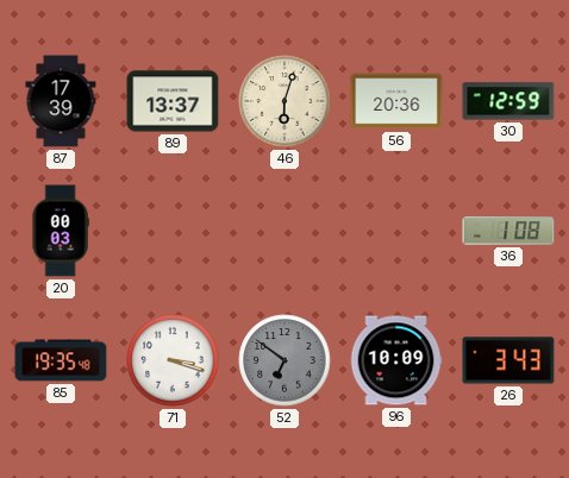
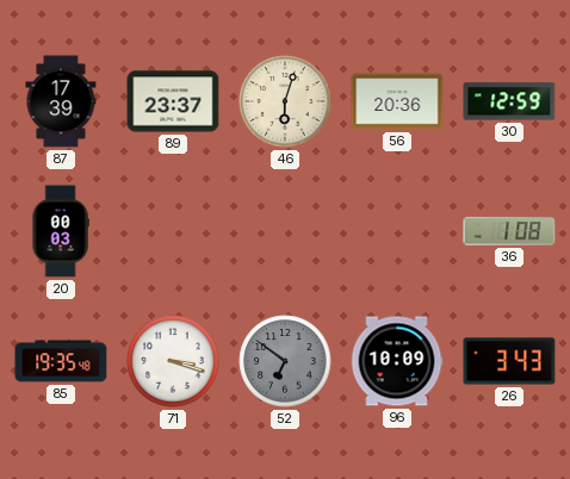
89: 13:37 -> 23:37 (173, 101)
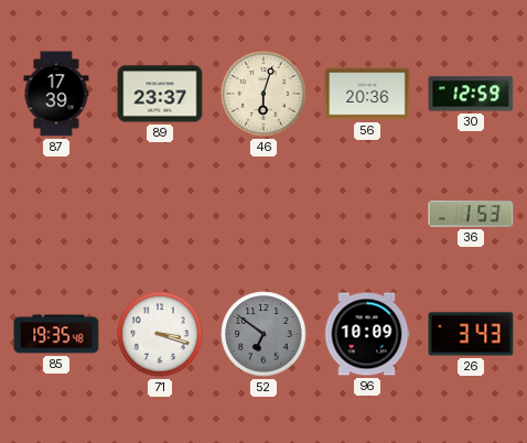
20: 00:03 -> none (61, 231)
36: 1:08 -> 1:53 (471, 214)
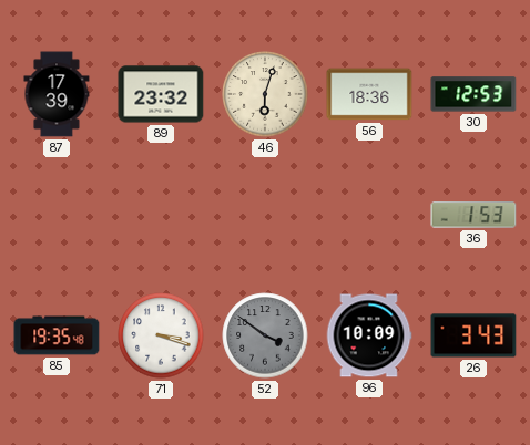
89: 23:37 -> 23:32 (161, 94)
56: 20:36 -> 18:36 (369, 94)
30: 12:59 -> 12:53 (473, 94)
52: 6:51 -> 3:51 (265, 335)
